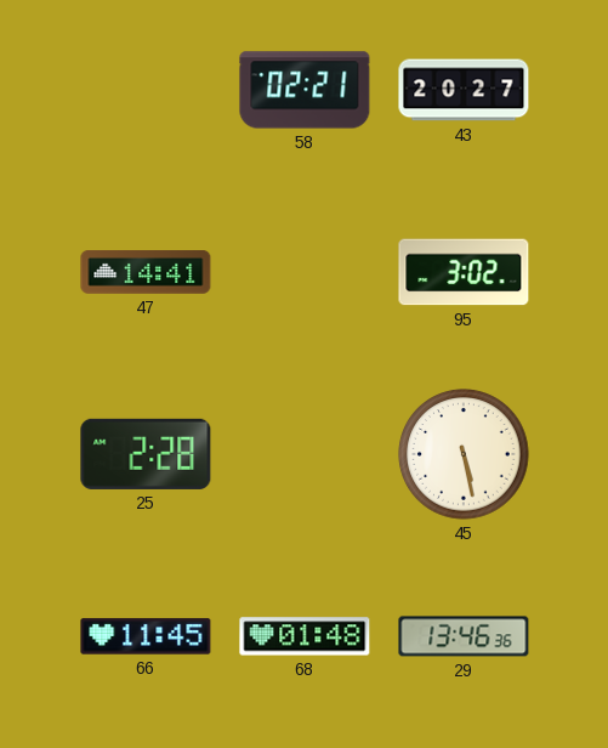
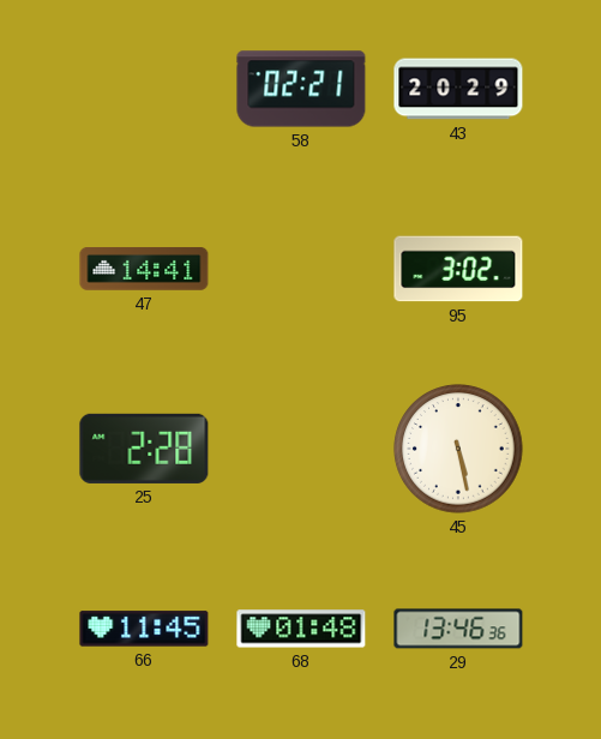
43: 20:27 -> 20:29 (458, 89)
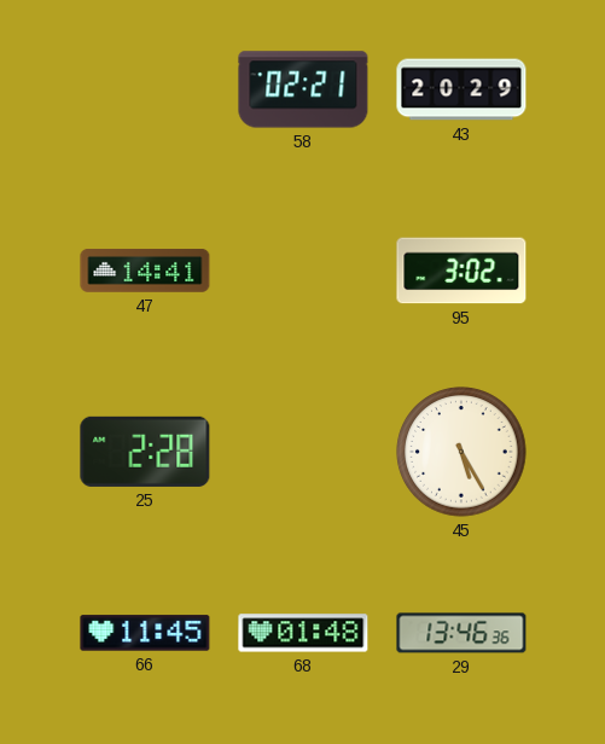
45: 5:28 -> 5:25 (461, 452)
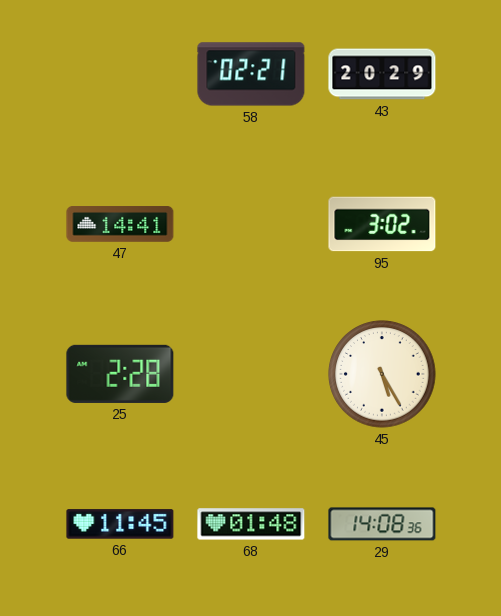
29: 13:46 -> 14:08 (382, 524)
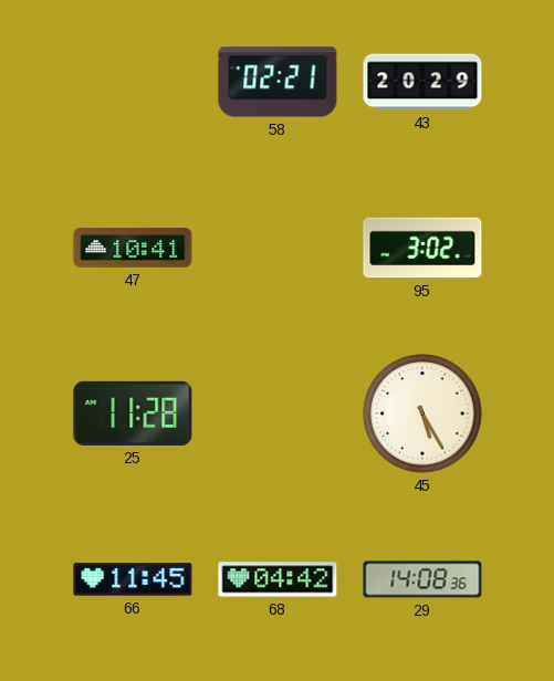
47: 14:41 -> 10:41 (133, 249)
25: 2:28 -> 11:28 (133, 413)
68: 01:48 -> 04:42 (278, 579)
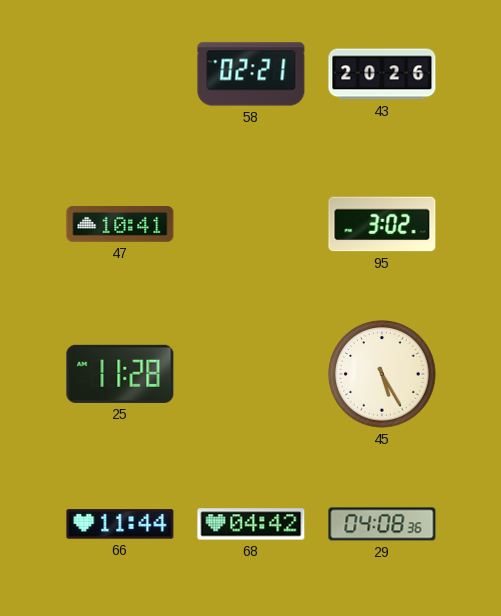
43: 20:29 -> 20:26 (382, 74)
66: 11:45 -> 11:44 (120, 524)
29: 14:08 -> 04:08 (382, 524)
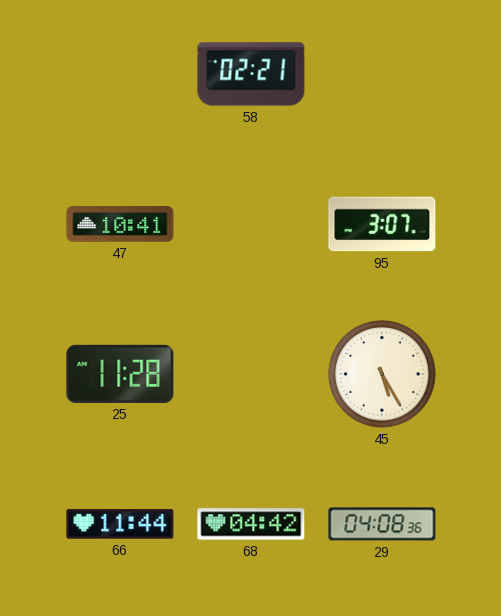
43: 20:26 -> none (382, 74)
95: 3:02 -> 3:07 (382, 224)
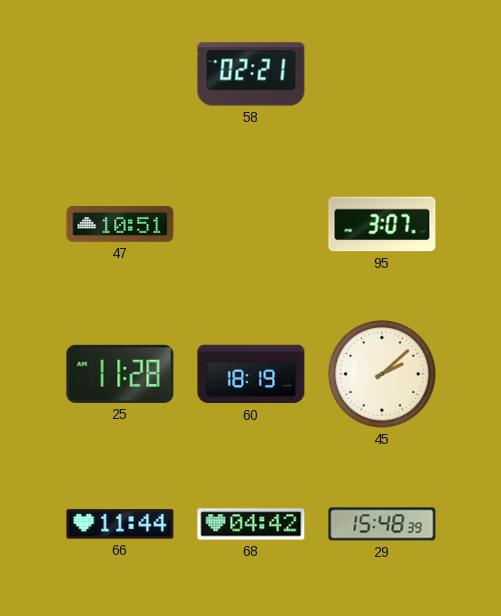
47: 10:41 -> 10:51 (120, 225)
60: none -> 18:19 (251, 374)
45: 5:25 -> 2:08 (382, 374)
29: 04:08 -> 15:48 (382, 524)
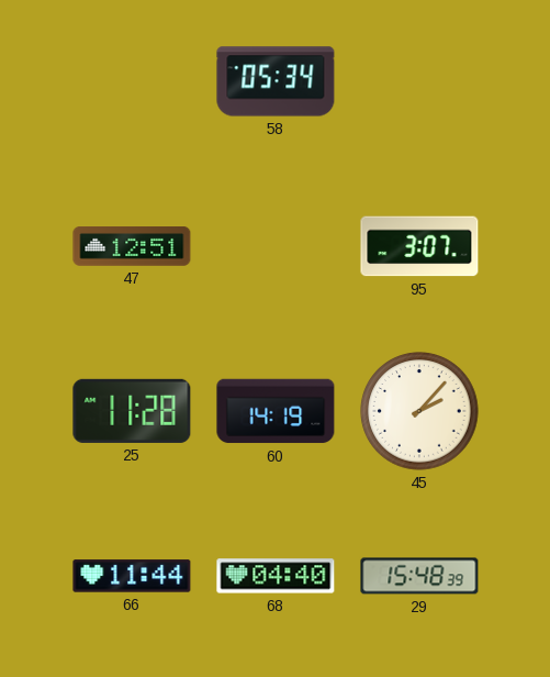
58: 02:21 -> 05:34 (276, 81)
47: 10:51 -> 12:51 (132, 247)
60: 18:19 -> 14:19 (276, 411)
45: 2:08 -> 2:07 (419, 411)
68: 04:42 -> 04:40 (276, 576)
